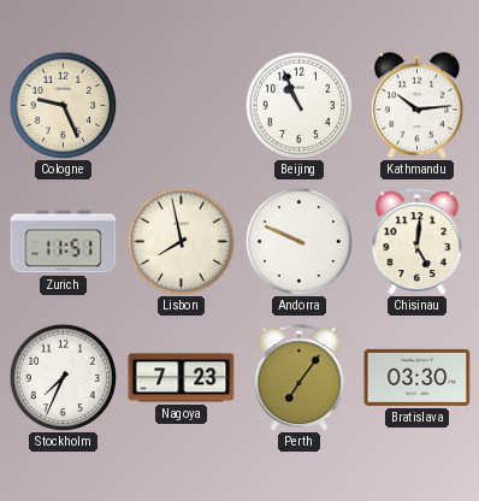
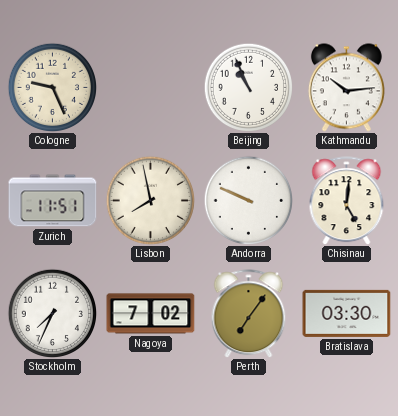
Nagoya: 7:23 -> 7:02 (151, 314)
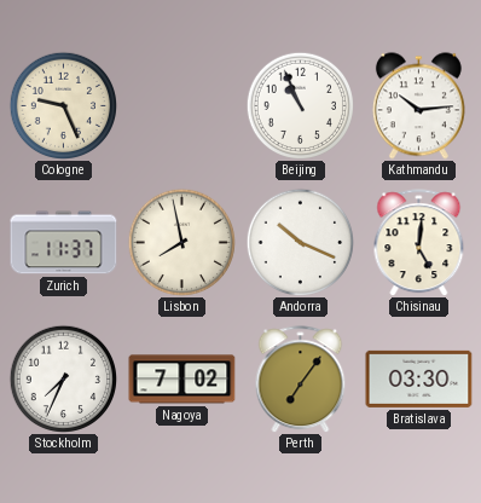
Zurich: 11:51 -> 11:37 (64, 243)
Andorra: 9:49 -> 10:19 (300, 242)
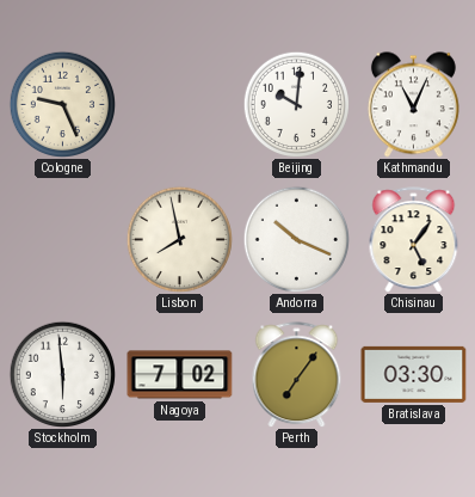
Beijing: 10:56 -> 10:01 (296, 104)
Kathmandu: 10:14 -> 11:04 (413, 105)
Zurich: 11:37 -> none (64, 243)
Chisinau: 5:01 -> 5:06 (414, 240)
Stockholm: 7:34 -> 5:59 (62, 374)
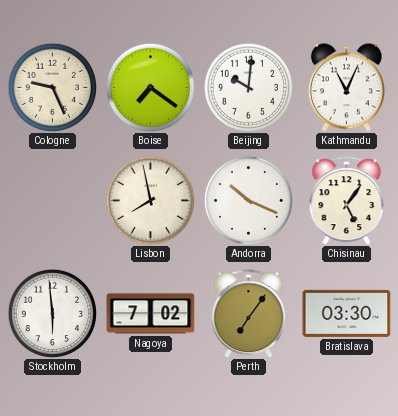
Boise: none -> 7:21 (150, 87)
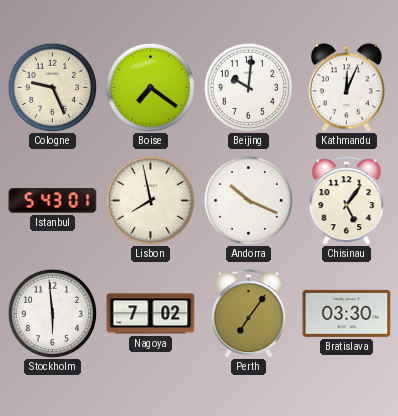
Kathmandu: 11:04 -> 12:04 (346, 88)
Istanbul: none -> 5:43 (53, 201)
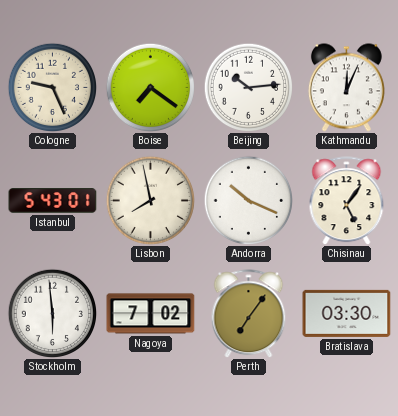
Beijing: 10:01 -> 10:14 (248, 87)
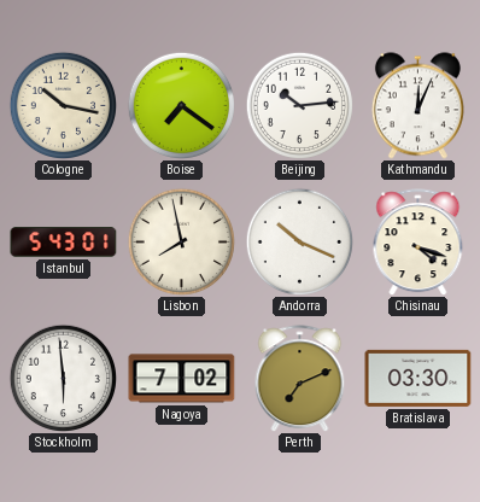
Cologne: 9:26 -> 10:17 (63, 105)
Chisinau: 5:06 -> 4:18 (418, 243)
Perth: 7:06 -> 7:11 (300, 379)
